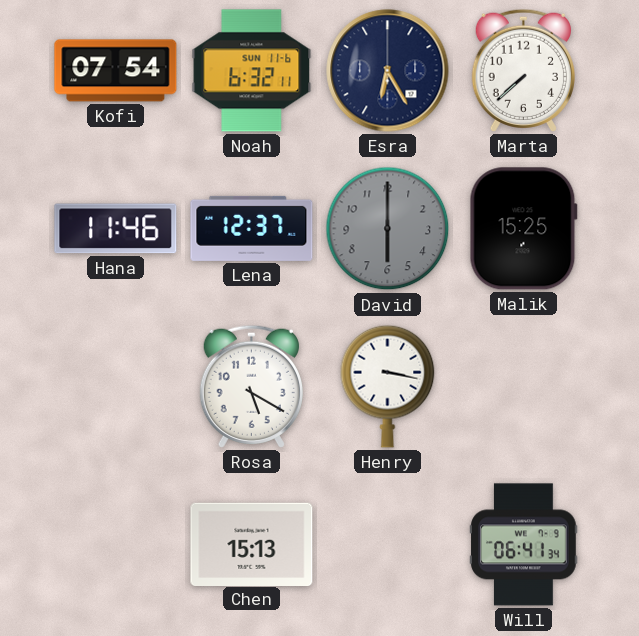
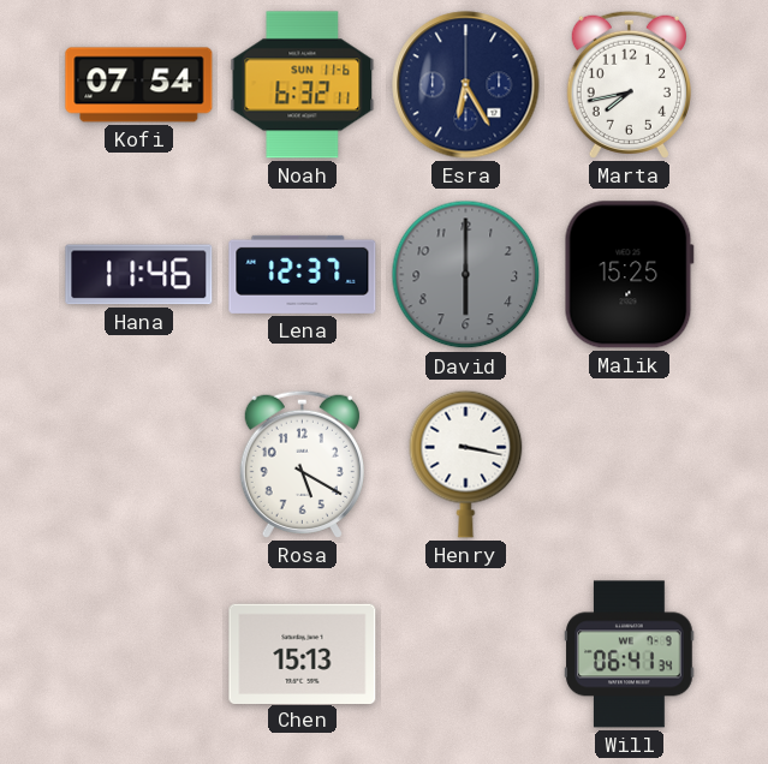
Marta: 7:38 -> 7:43 (629, 84)
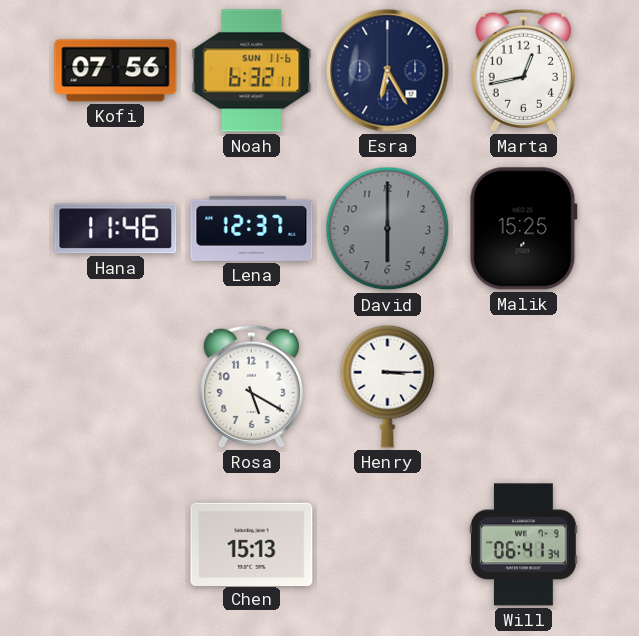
Kofi: 07:54 -> 07:56 (116, 71)
Marta: 7:43 -> 12:43 (523, 70)
Henry: 3:17 -> 3:15 (388, 386)
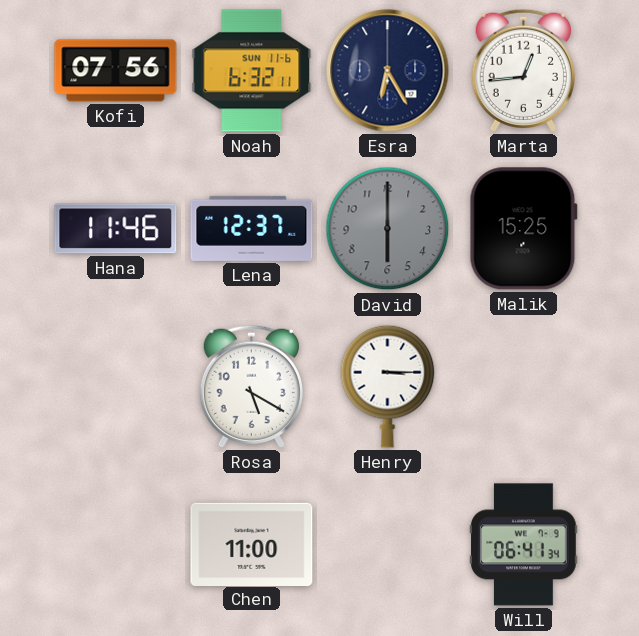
Marta: 12:43 -> 12:44 (523, 70)
Chen: 15:13 -> 11:00 (252, 544)
